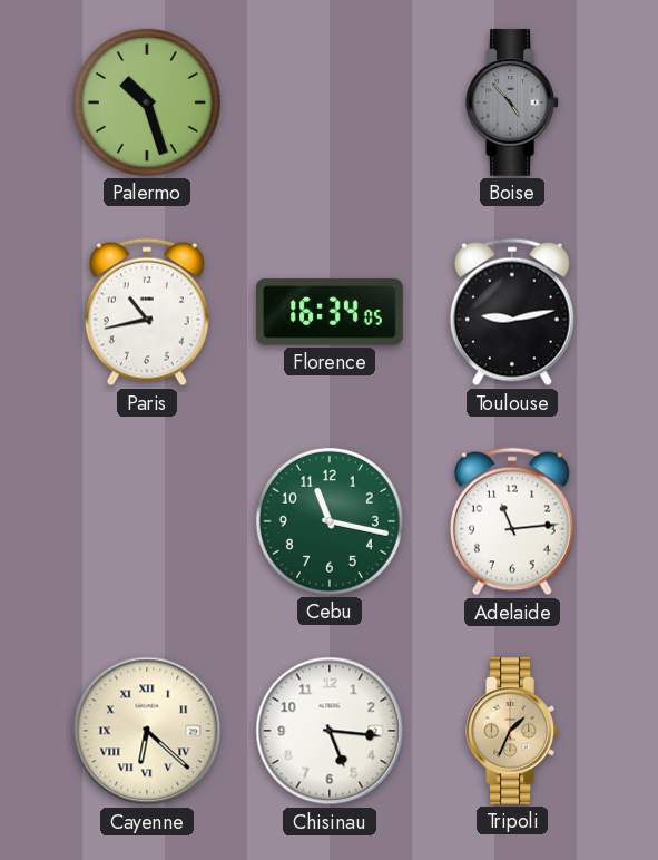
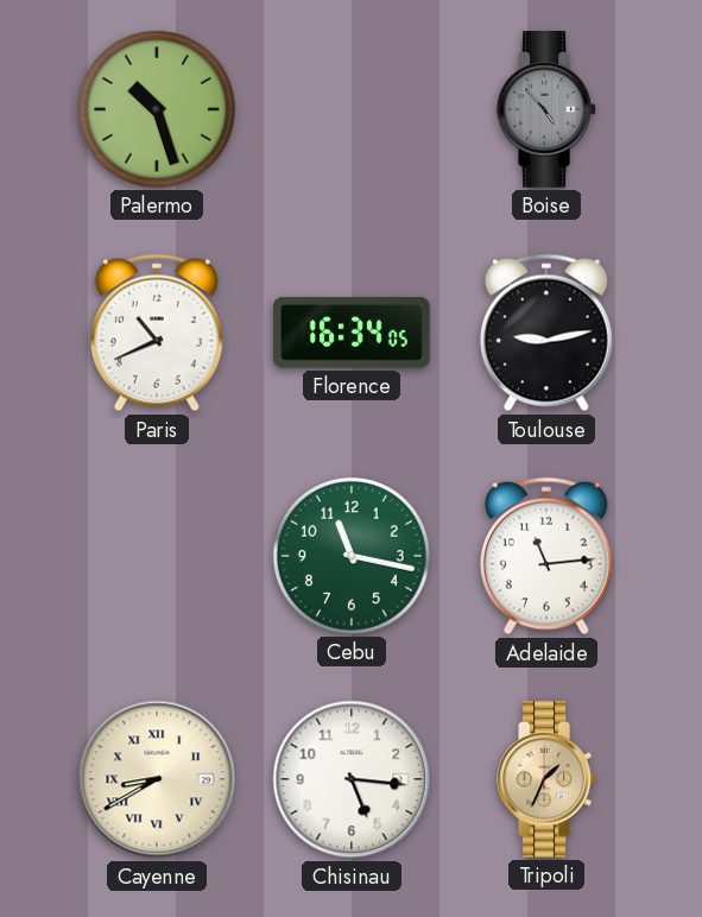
Paris: 10:43 -> 10:41 (157, 333)
Cayenne: 6:22 -> 8:40 (157, 779)
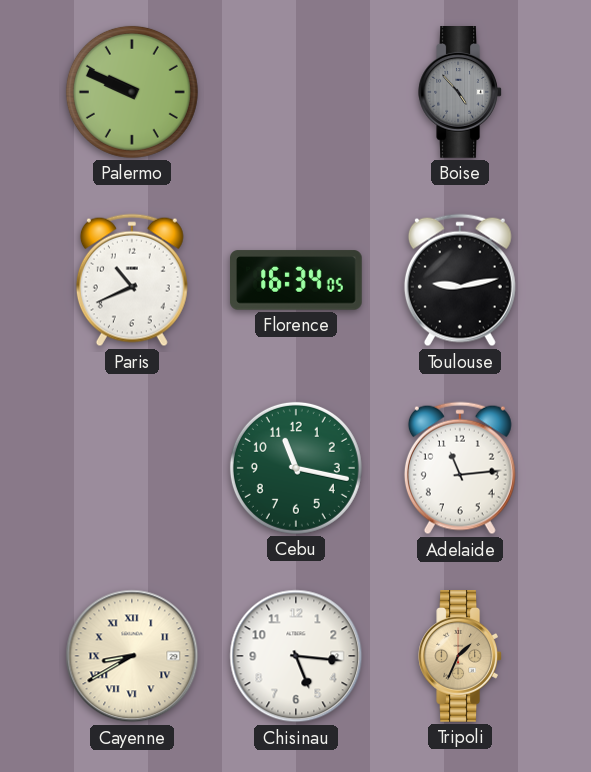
Palermo: 10:27 -> 9:49 (132, 92)
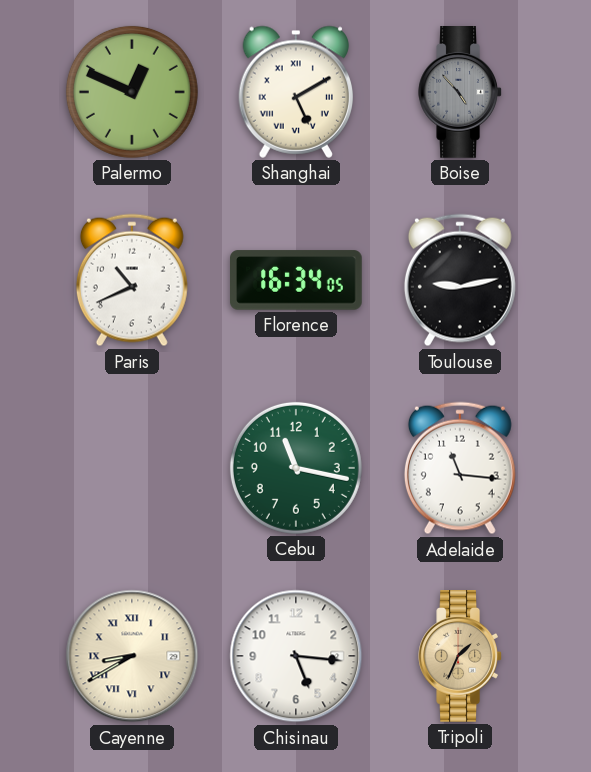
Palermo: 9:49 -> 12:49 (132, 92)
Shanghai: none -> 5:10 (295, 92)
Adelaide: 11:14 -> 11:16 (460, 468)
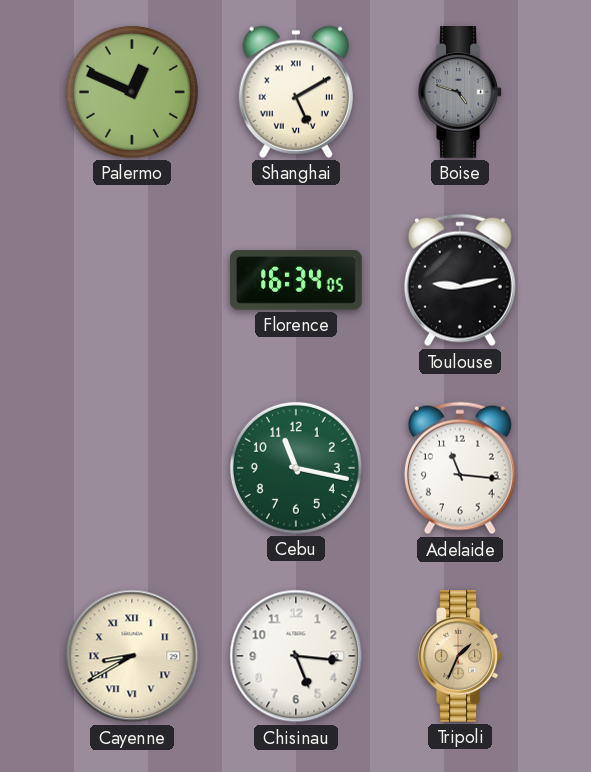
Boise: 4:53 -> 4:48 (460, 92)
Paris: 10:41 -> none (132, 280)
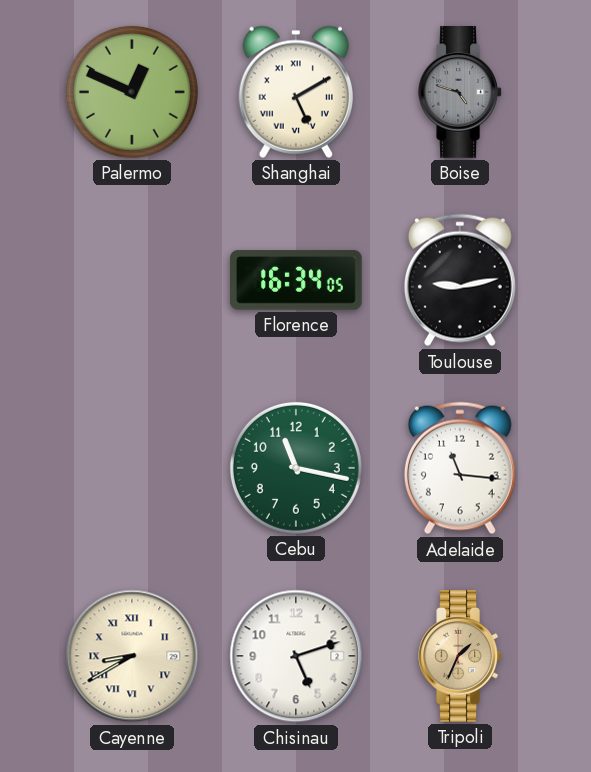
Chisinau: 5:16 -> 5:12 (296, 656)
